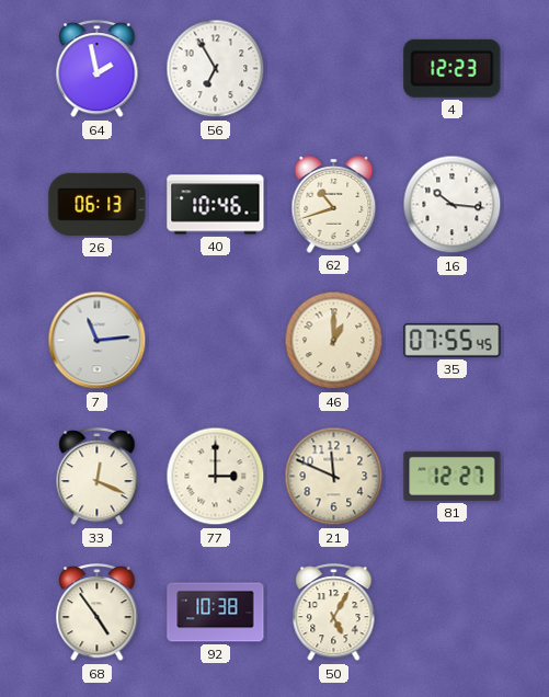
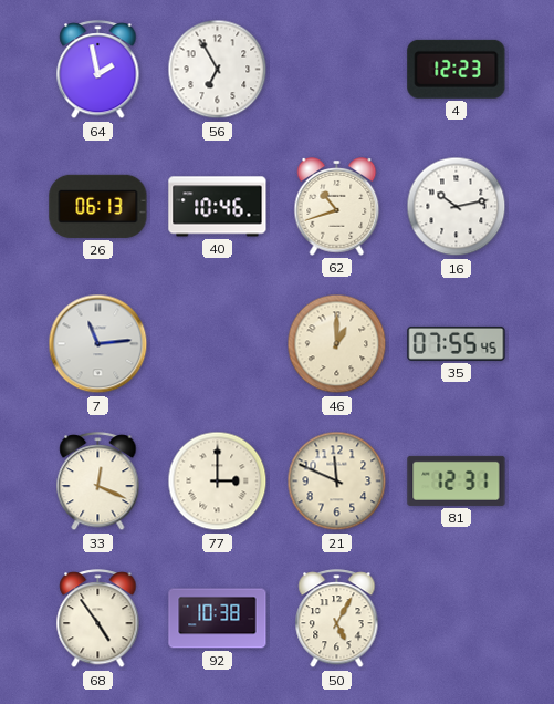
16: 10:16 -> 10:13 (457, 207)
81: 12:27 -> 12:31 (457, 480)
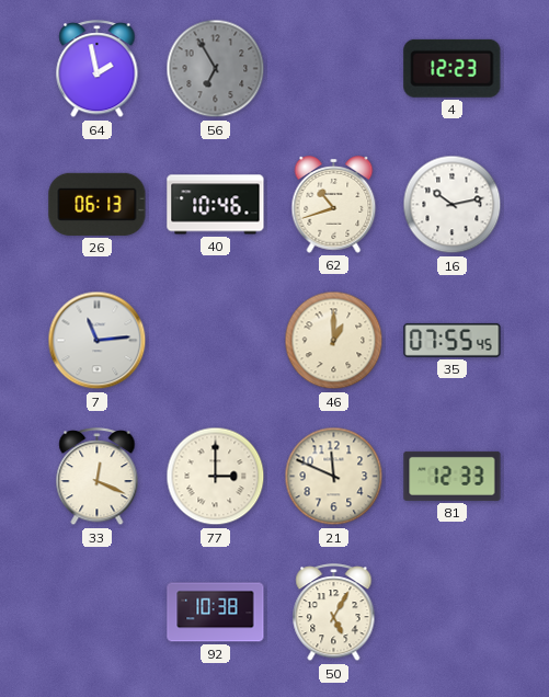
56 dial: white -> grey (216, 69)
81: 12:31 -> 12:33 (453, 476)
68: 4:54 -> none (98, 619)
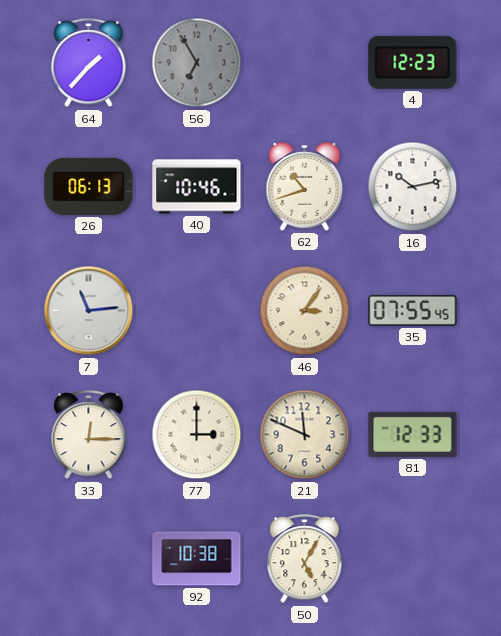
64: 1:58 -> 1:37 (89, 63)
46: 1:00 -> 3:06 (305, 311)
33: 12:19 -> 12:15 (89, 435)
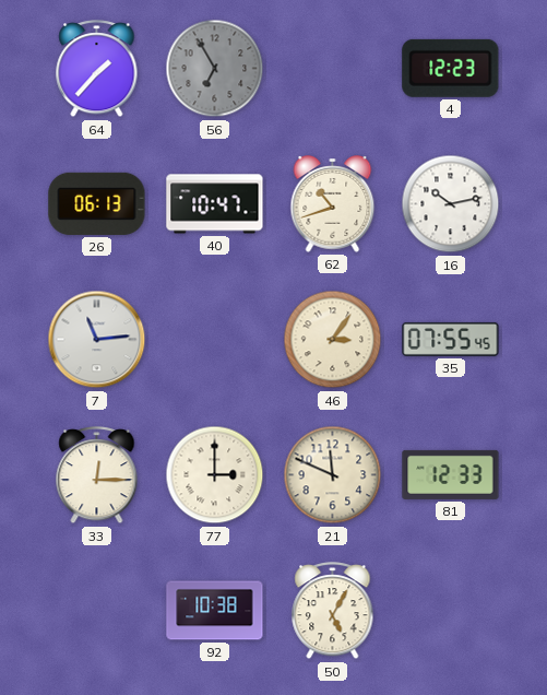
40: 10:46 -> 10:47 (215, 204)
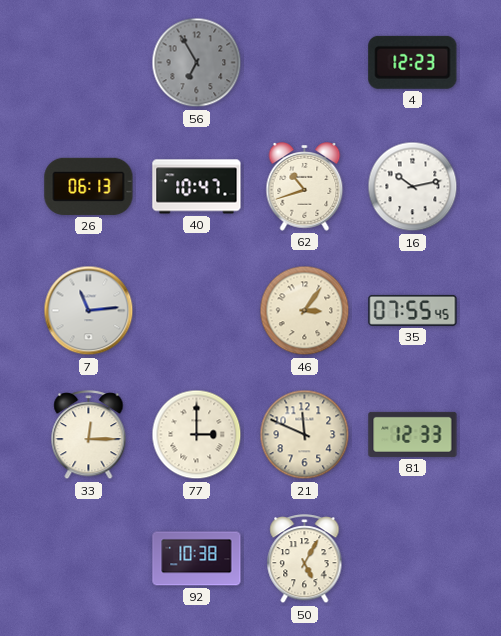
64: 1:37 -> none (97, 69)
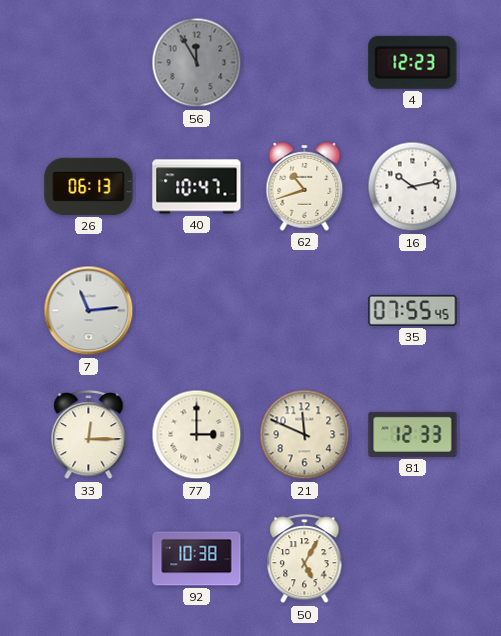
56: 6:55 -> 11:55 (197, 63)
46: 3:06 -> none (305, 311)
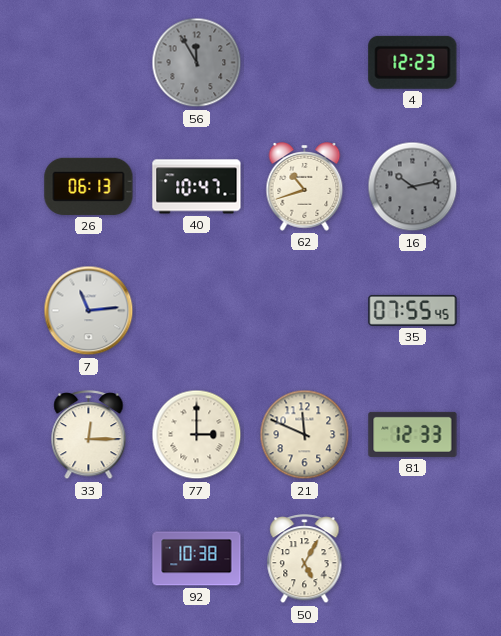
16 dial: white -> grey (413, 187)
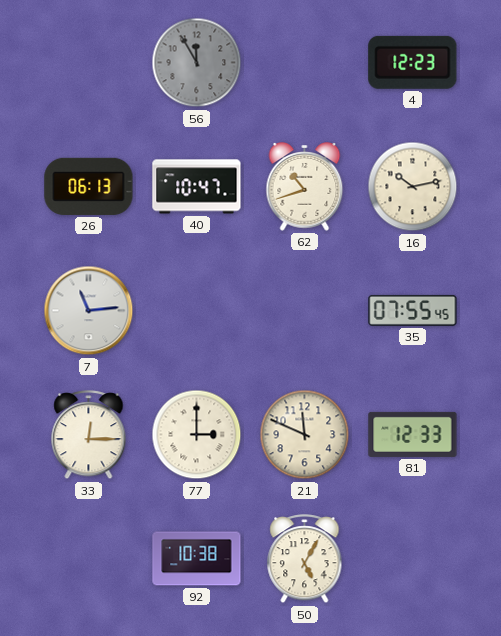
16 dial: grey -> cream (413, 187)
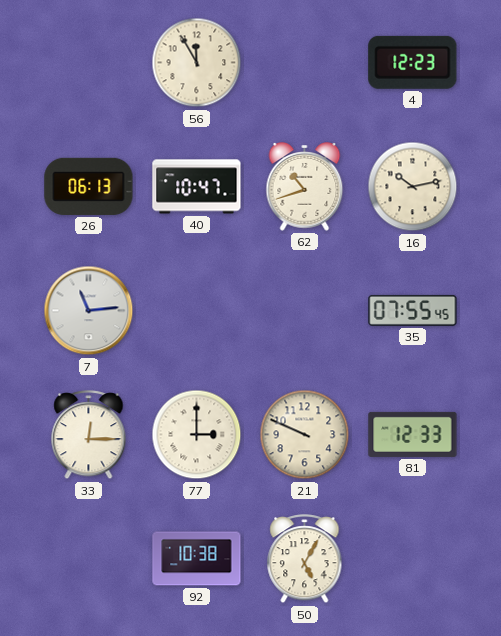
56 dial: grey -> cream (197, 63)
21: 11:49 -> 9:49 (305, 435)
